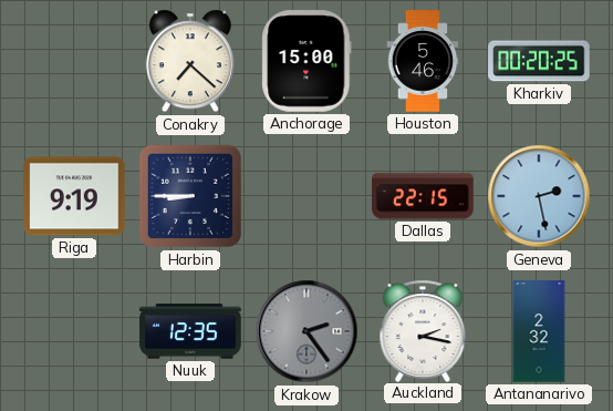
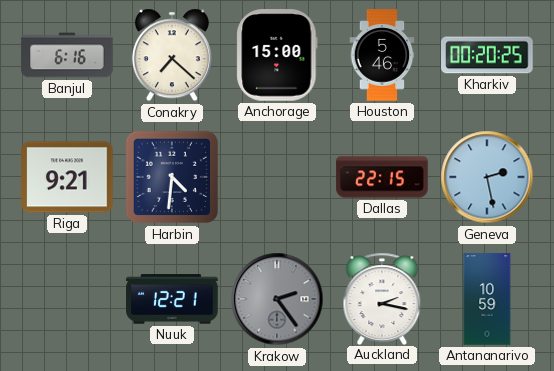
Banjul: none -> 6:16 (67, 55)
Riga: 9:19 -> 9:21 (67, 177)
Harbin: 8:45 -> 4:31 (172, 177)
Nuuk: 12:35 -> 12:21 (172, 299)
Antananarivo: 2:32 -> 10:59 (487, 299)
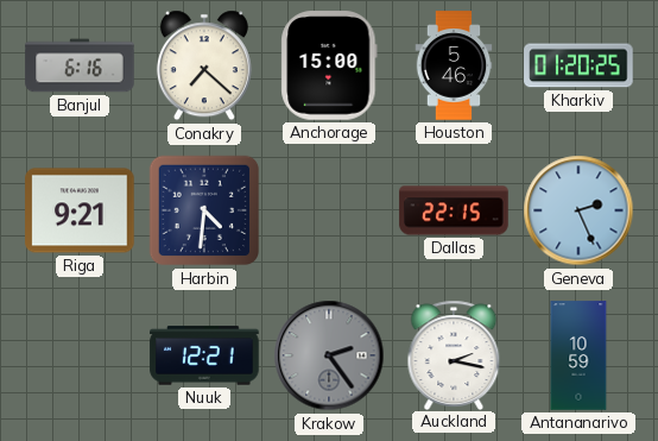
Kharkiv: 00:20 -> 01:20 (578, 65)
Geneva: 2:28 -> 2:26 (578, 210)
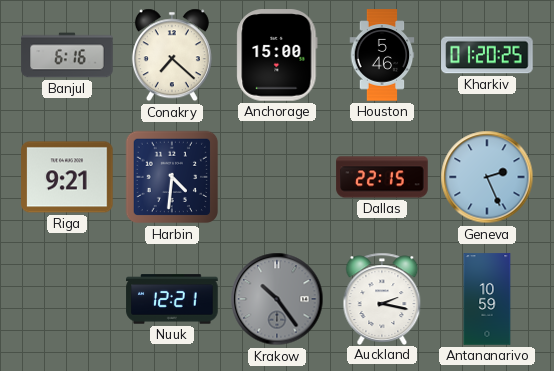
Krakow: 2:24 -> 10:24 (277, 299)
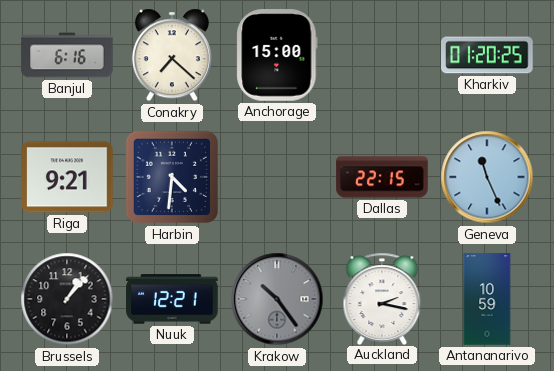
Houston: 5:46 -> none (382, 55)
Geneva: 2:26 -> 11:26 (487, 177)
Brussels: none -> 1:07 (67, 299)
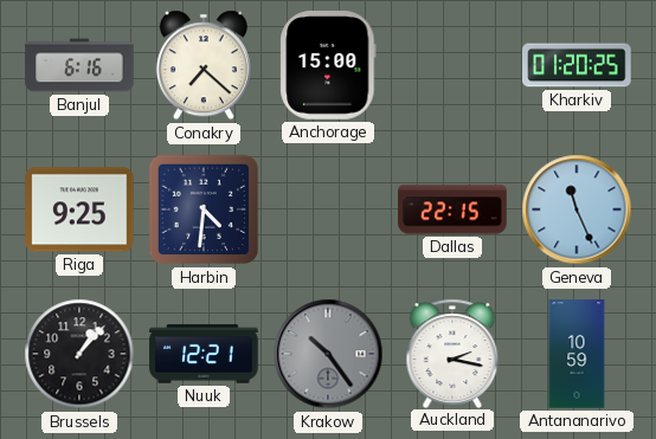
Riga: 9:21 -> 9:25 (79, 209)
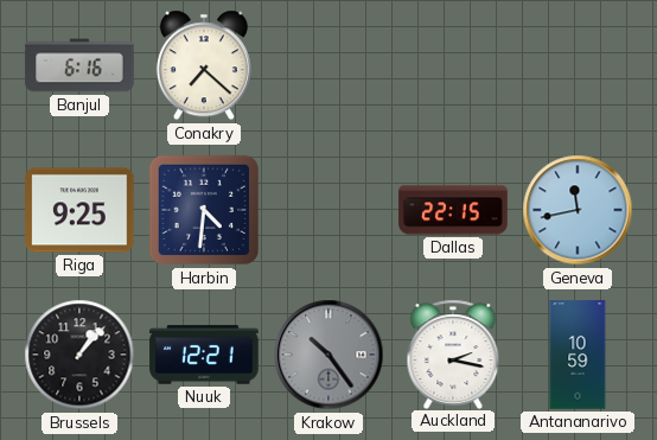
Anchorage: 15:00 -> none (328, 65)
Kharkiv: 01:20 -> none (577, 65)
Geneva: 11:26 -> 11:43 (578, 210)
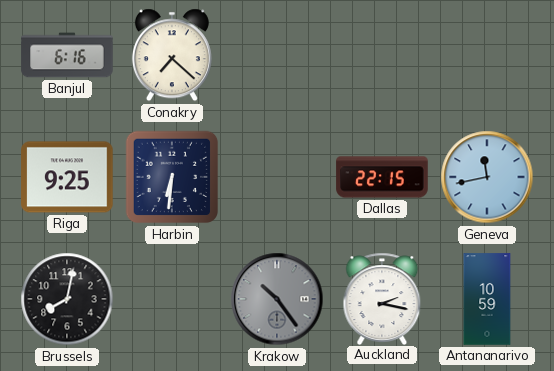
Harbin: 4:31 -> 6:31 (172, 177)
Brussels: 1:07 -> 8:02 (67, 299)
Nuuk: 12:21 -> none (204, 355)
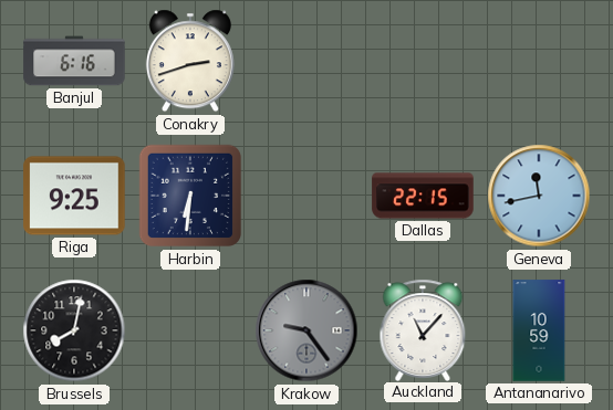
Conakry: 7:22 -> 2:42 (190, 61)
Krakow: 10:24 -> 9:24 (306, 330)
Auckland: 2:17 -> 11:07 (423, 329)
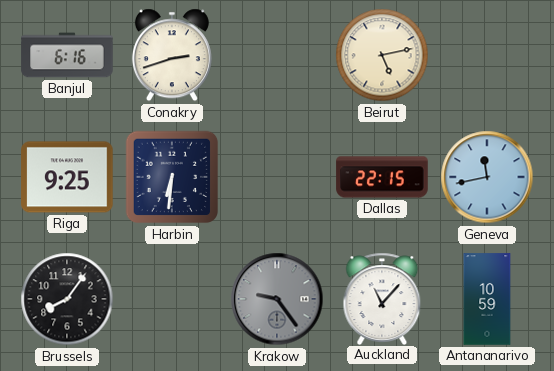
Beirut: none -> 5:13 (382, 55)
Brussels: 8:02 -> 8:06 (67, 299)
